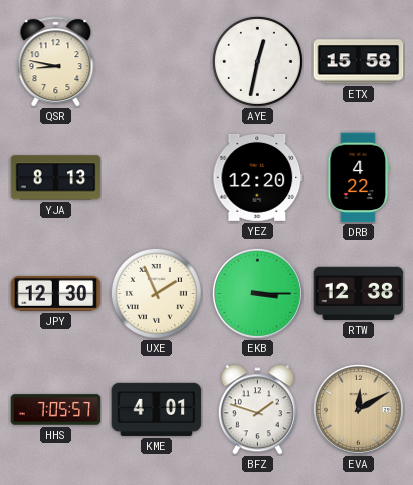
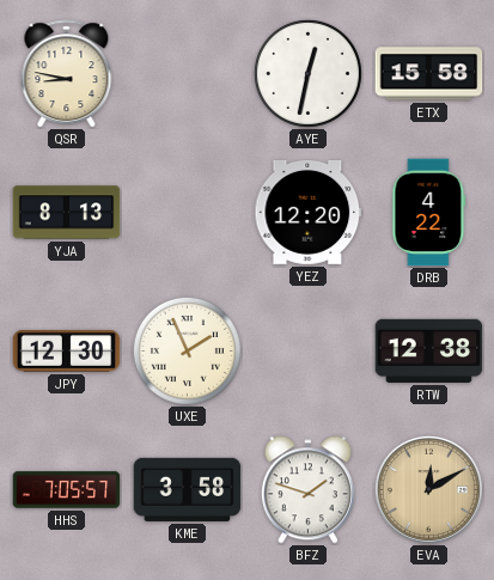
EKB: 3:15 -> none (257, 293)
KME: 4:01 -> 3:58 (188, 489)
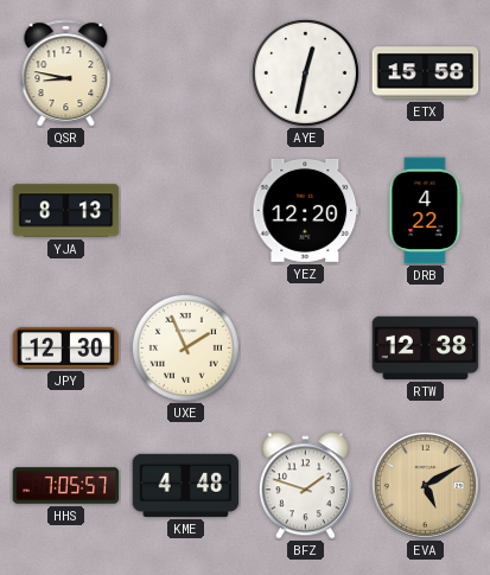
KME: 3:58 -> 4:48 (186, 485)
EVA: 12:10 -> 5:10 (425, 485)
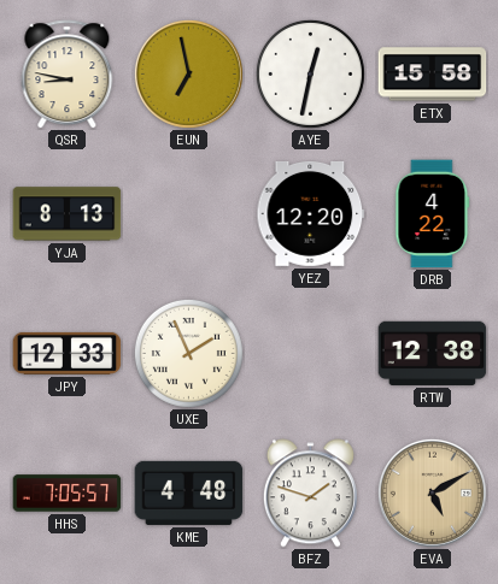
EUN: none -> 6:58 (188, 73)
JPY: 12:30 -> 12:33 (68, 353)
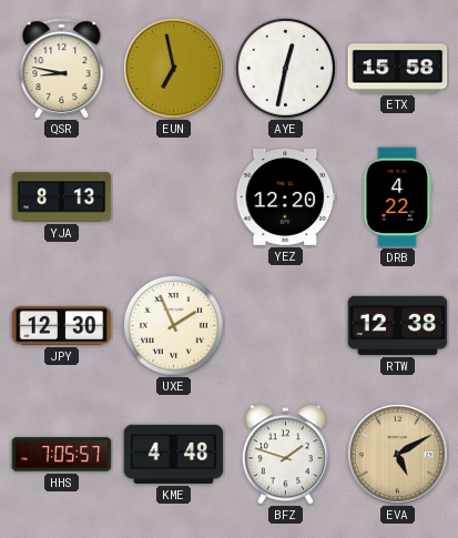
JPY: 12:33 -> 12:30 (62, 325)
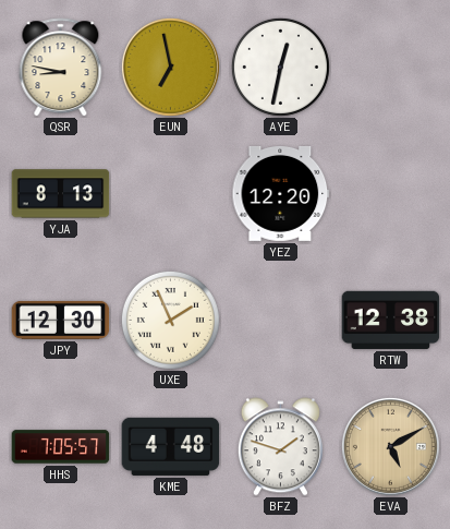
ETX: 15:58 -> none (398, 69)
DRB: 4:22 -> none (398, 197)
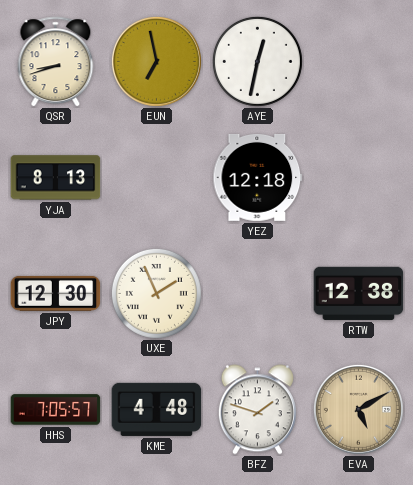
QSR: 8:47 -> 8:42 (56, 62)
YEZ: 12:20 -> 12:18 (258, 177)
